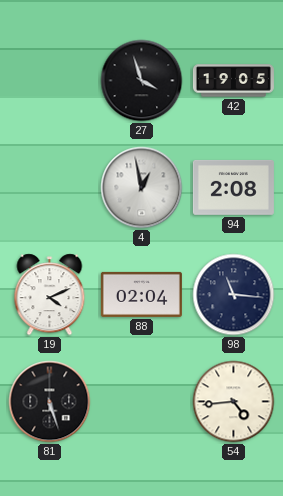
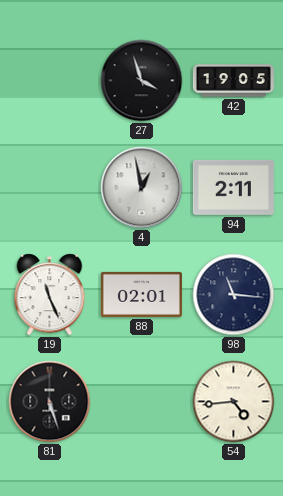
94: 2:08 -> 2:11 (233, 187)
19: 4:11 -> 11:26 (50, 295)
88: 02:04 -> 02:01 (141, 294)
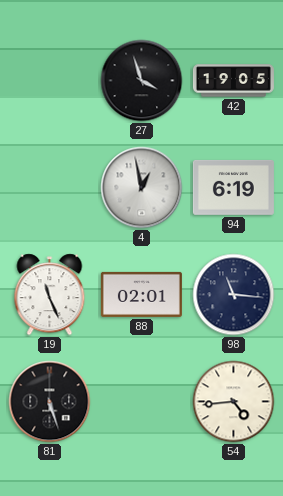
94: 2:11 -> 6:19 (233, 187)
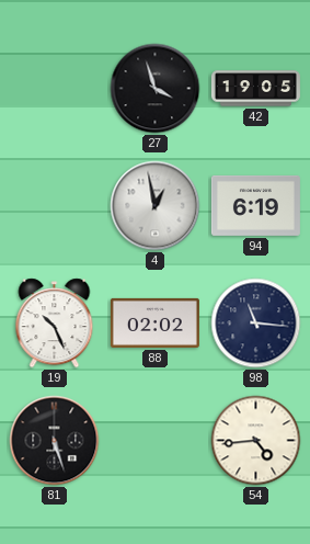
19: 11:26 -> 10:26 (55, 324)
88: 02:01 -> 02:02 (154, 322)
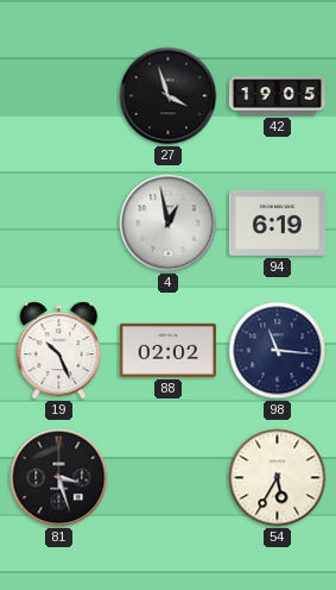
81: 5:27 -> 3:27 (59, 478)
54: 4:44 -> 5:35 (278, 478)
